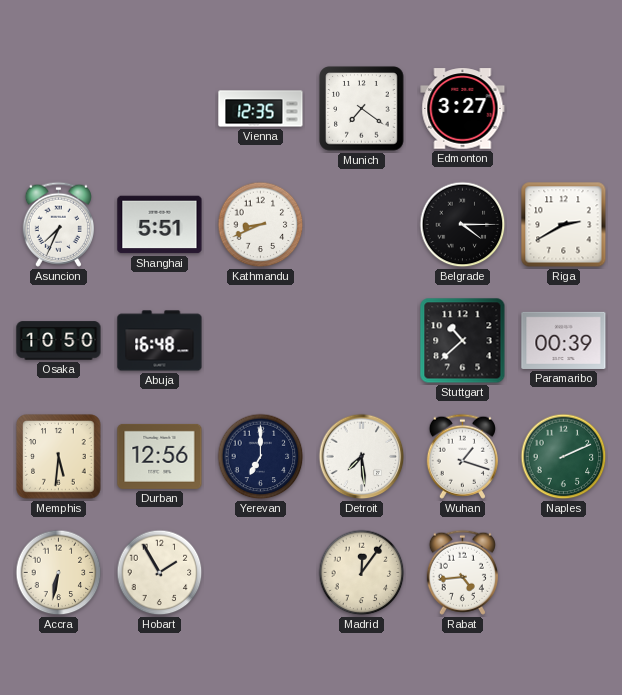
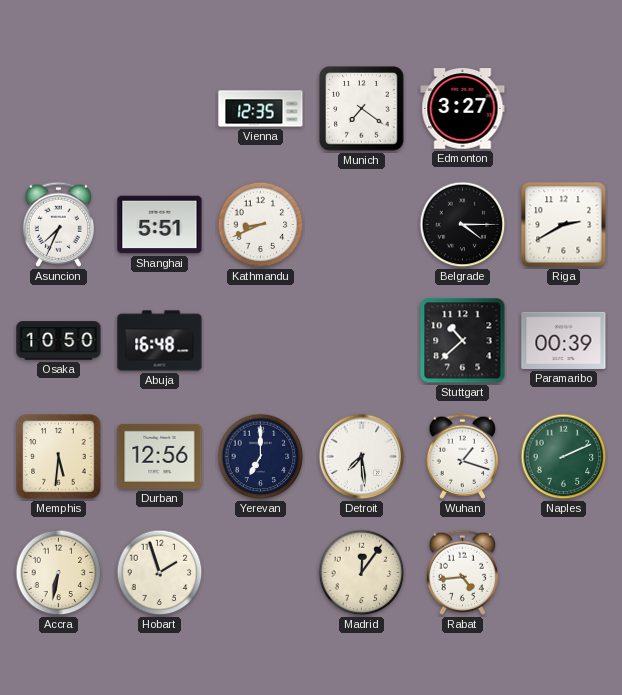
Hobart: 1:55 -> 1:57 (160, 573)
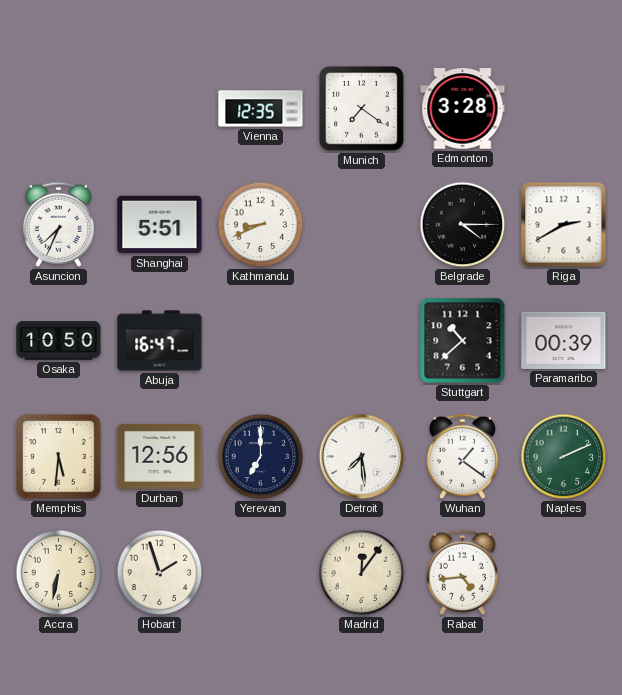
Edmonton: 3:27 -> 3:28 (463, 109)
Abuja: 16:48 -> 16:47 (160, 341)
Wuhan: 1:18 -> 1:21 (462, 456)
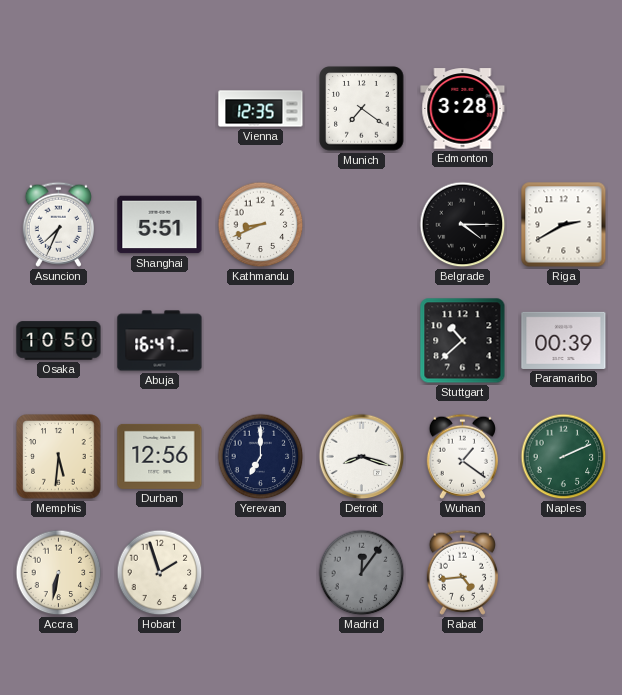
Detroit: 7:29 -> 8:18 (362, 457)
Madrid dial: cream -> grey (362, 573)
